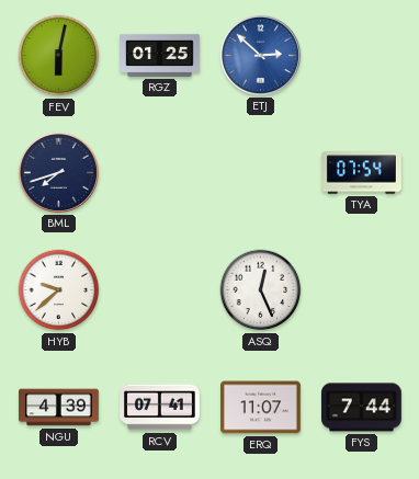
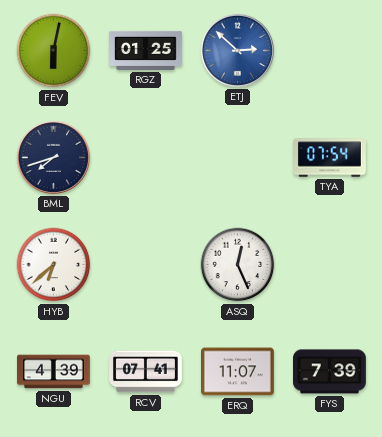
HYB: 9:38 -> 6:38 (54, 265)
FYS: 7:44 -> 7:39 (330, 372)
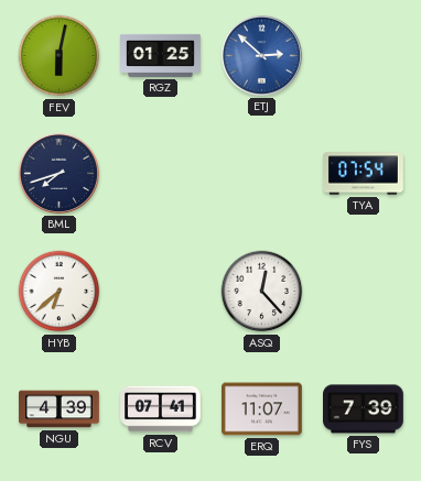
ASQ: 12:26 -> 12:23 (262, 292)
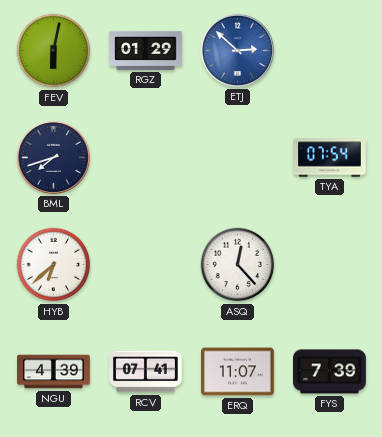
RGZ: 01:25 -> 01:29 (146, 50)
